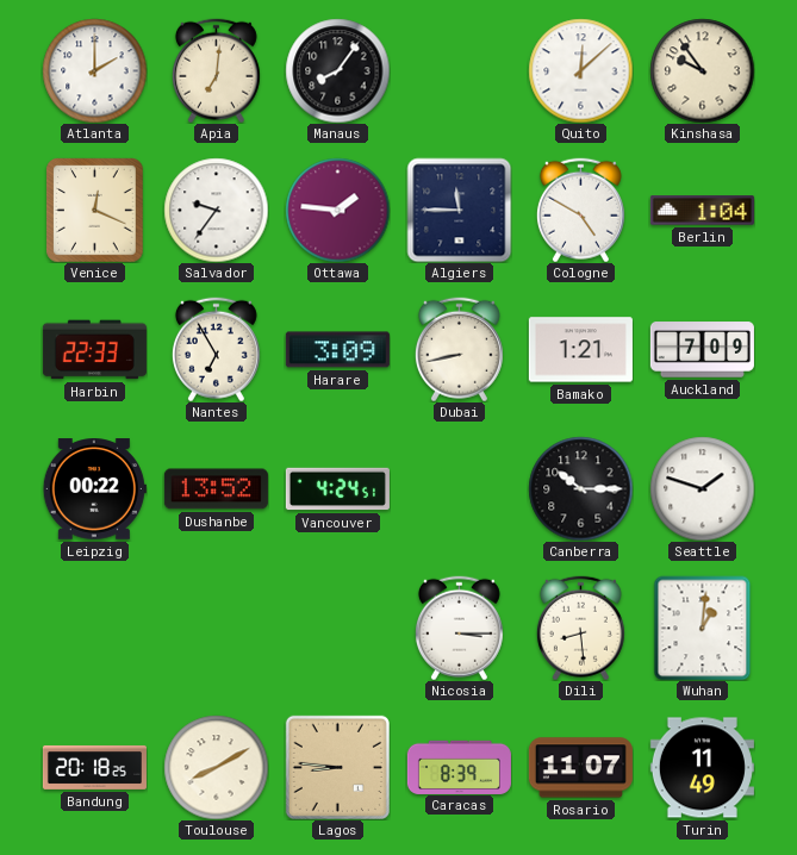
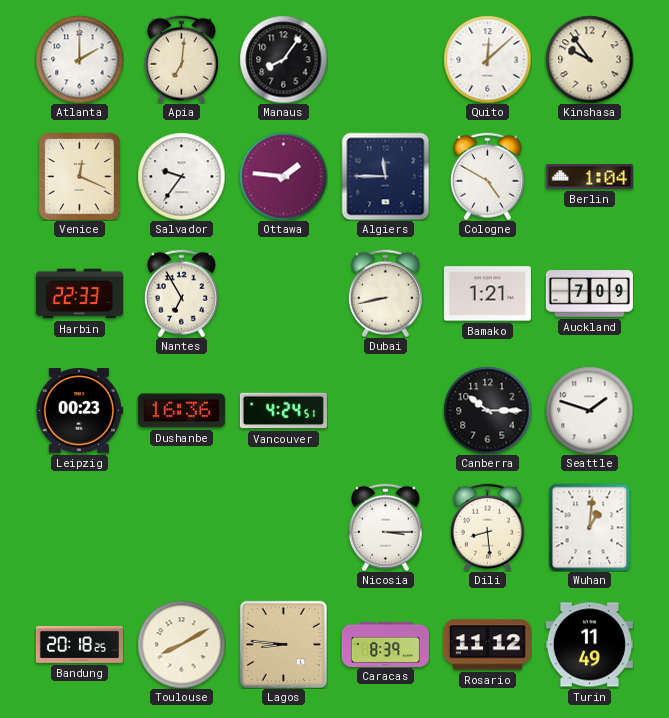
Harare: 3:09 -> none (337, 350)
Leipzig: 00:22 -> 00:23 (79, 411)
Dushanbe: 13:52 -> 16:36 (181, 411)
Rosario: 11:07 -> 11:12 (487, 645)
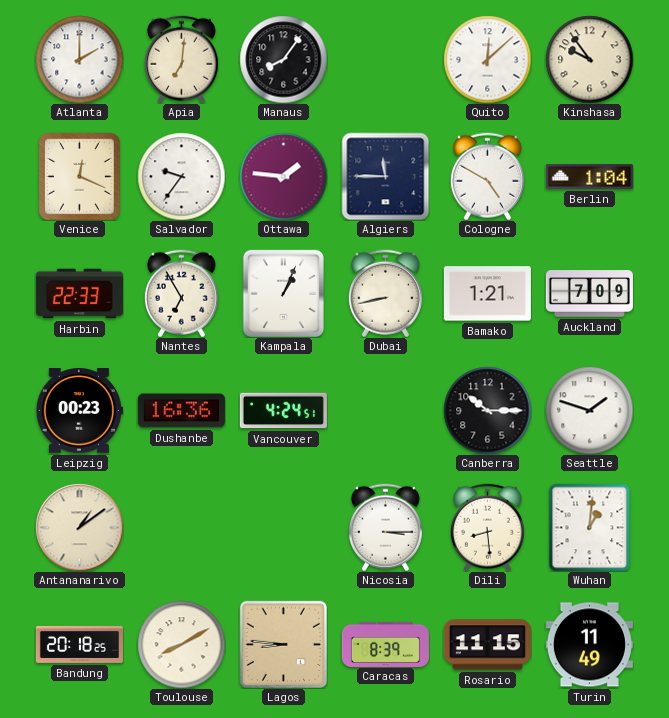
Kampala: none -> 1:04 (283, 293)
Antananarivo: none -> 1:09 (79, 527)
Rosario: 11:12 -> 11:15 (487, 645)
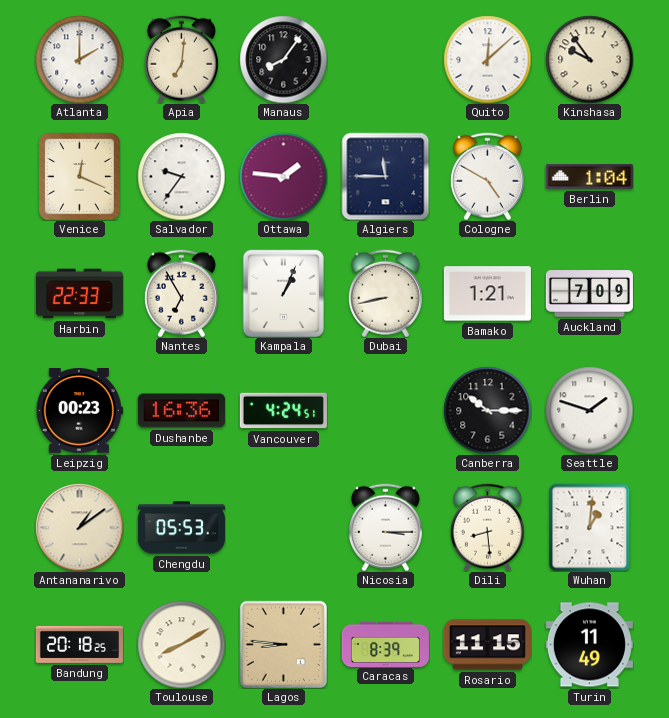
Chengdu: none -> 05:53 (181, 528)
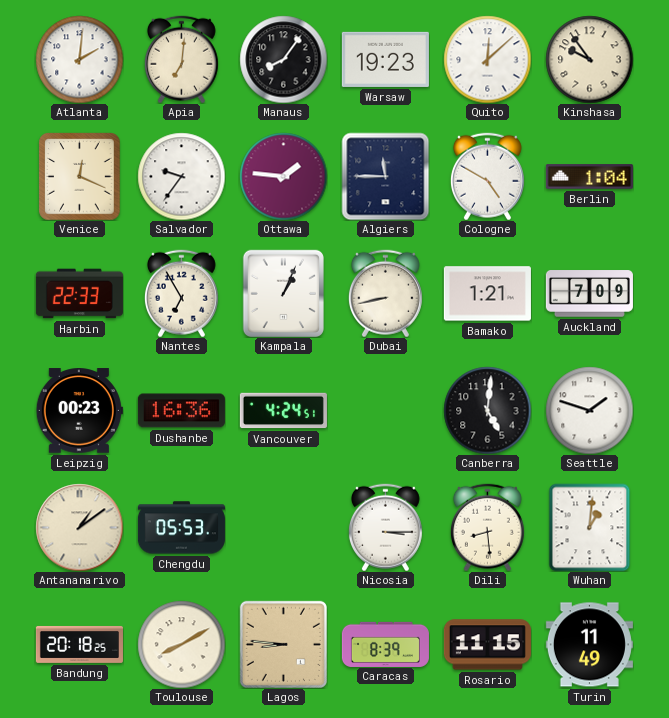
Atlanta: 2:00 -> 2:01 (79, 59)
Warsaw: none -> 19:23 (385, 59)
Canberra: 10:15 -> 5:01 (487, 410)
